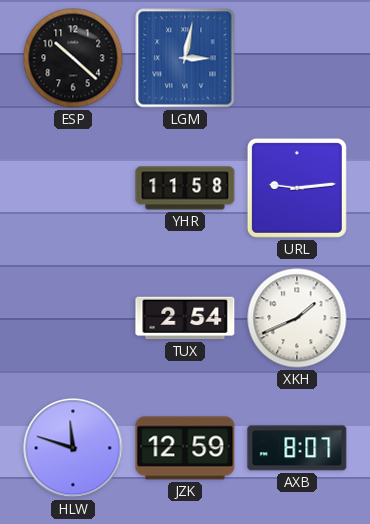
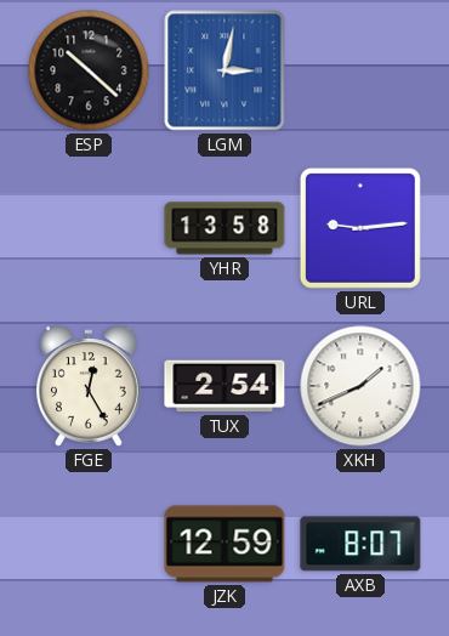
YHR: 11:58 -> 13:58 (224, 228)
FGE: none -> 12:25 (89, 386)
HLW: 11:48 -> none (73, 448)
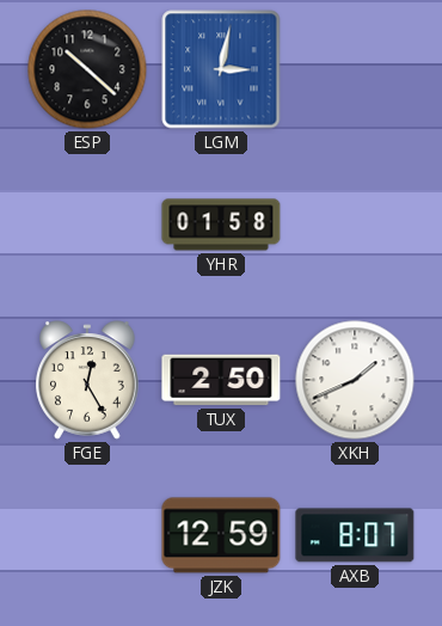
YHR: 13:58 -> 01:58 (221, 225)
URL: 9:14 -> none (360, 228)
TUX: 2:54 -> 2:50 (221, 380)
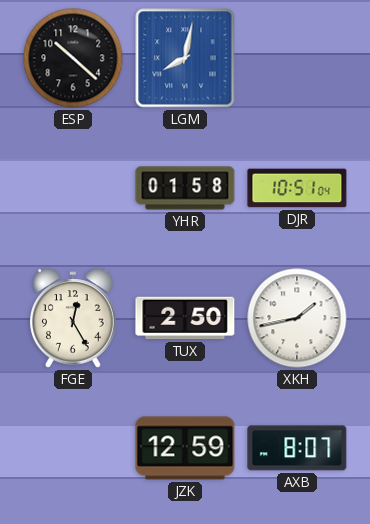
LGM: 3:02 -> 8:02 (185, 58)
DJR: none -> 10:51 (297, 188)
XKH: 1:41 -> 1:43 (297, 318)
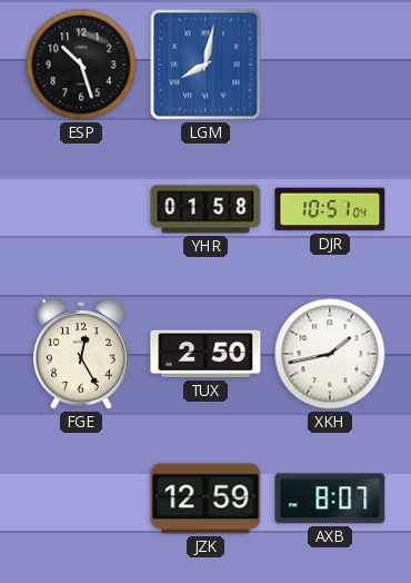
ESP: 10:22 -> 10:27 (81, 65)
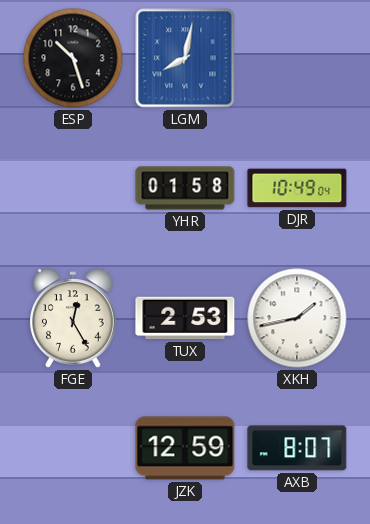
DJR: 10:51 -> 10:49 (297, 188)
TUX: 2:50 -> 2:53 (185, 318)
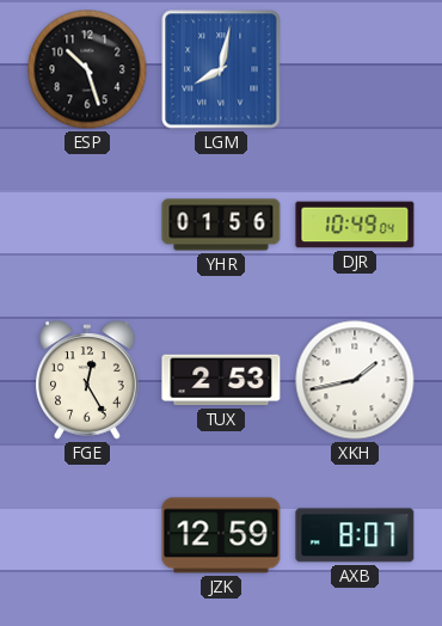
YHR: 01:58 -> 01:56 (221, 225)
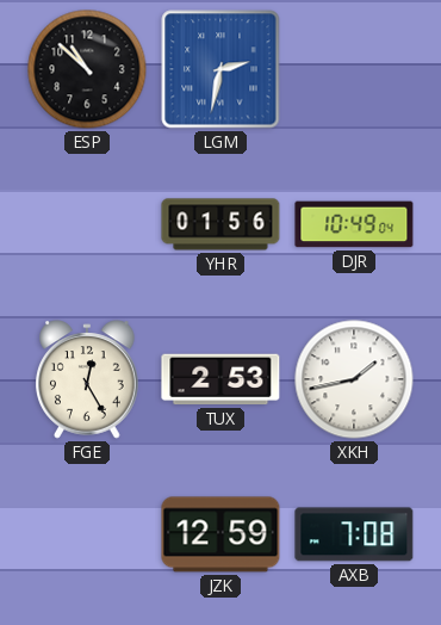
ESP: 10:27 -> 10:52 (87, 69)
LGM: 8:02 -> 2:32 (220, 69)
AXB: 8:07 -> 7:08 (354, 534)
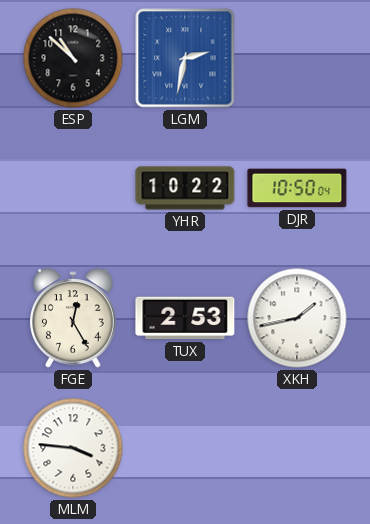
YHR: 01:56 -> 10:22 (185, 188)
DJR: 10:49 -> 10:50 (297, 188)
MLM: none -> 3:46 (73, 448)
JZK: 12:59 -> none (220, 534)
AXB: 7:08 -> none (354, 534)
